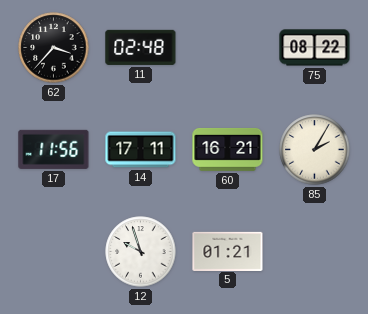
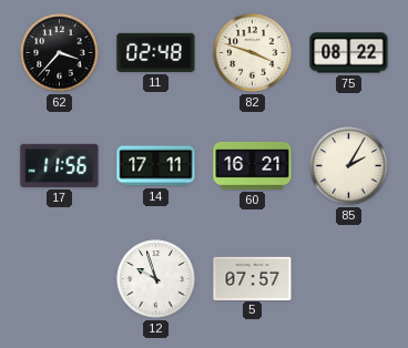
82: none -> 3:48 (253, 53)
5: 01:21 -> 07:57 (253, 278)
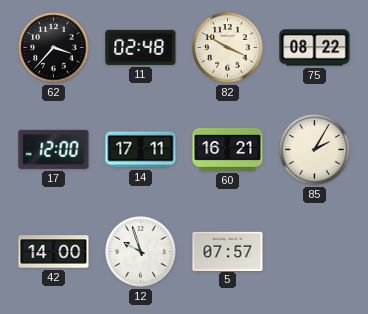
82: 3:48 -> 3:50 (228, 48)
17: 11:56 -> 12:00 (54, 149)
42: none -> 14:00 (54, 252)
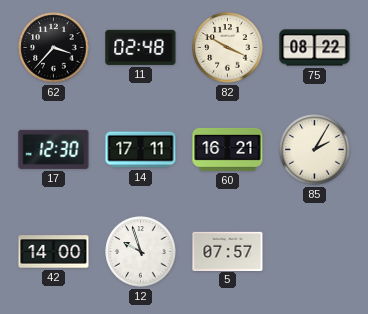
17: 12:00 -> 12:30 (54, 149)
